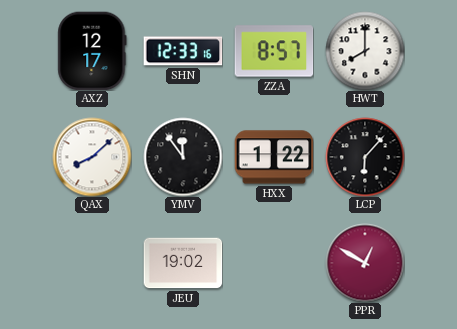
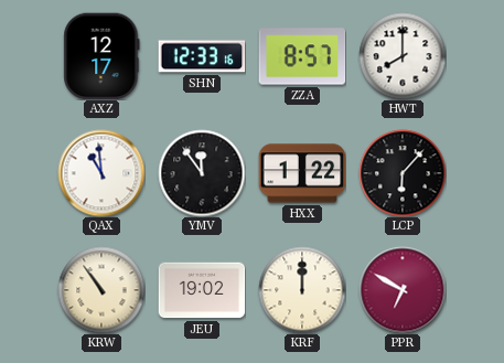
QAX: 8:08 -> 10:59 (101, 173)
KRW: none -> 10:54 (101, 290)
KRF: none -> 12:00 (302, 290)
PPR: 12:50 -> 6:50 (403, 290)
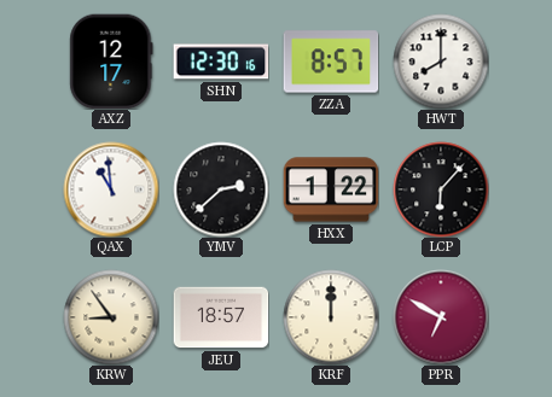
SHN: 12:33 -> 12:30 (221, 62)
YMV: 11:54 -> 2:38 (221, 189)
KRW: 10:54 -> 8:54 (111, 317)
JEU: 19:02 -> 18:57 (221, 317)
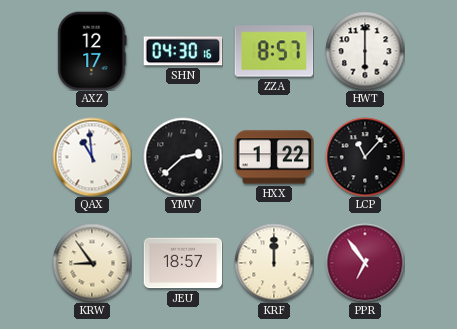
SHN: 12:30 -> 04:30 (183, 51)
HWT: 8:00 -> 6:00 (365, 51)
LCP: 6:07 -> 11:07 (365, 157)
PPR: 6:50 -> 6:54 (365, 263)
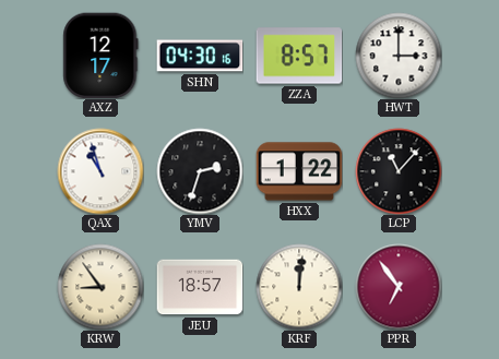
HWT: 6:00 -> 3:00 (399, 56)
QAX: 10:59 -> 10:57 (100, 171)
YMV: 2:38 -> 2:33 (200, 171)
KRF: 12:00 -> 12:01 (299, 287)
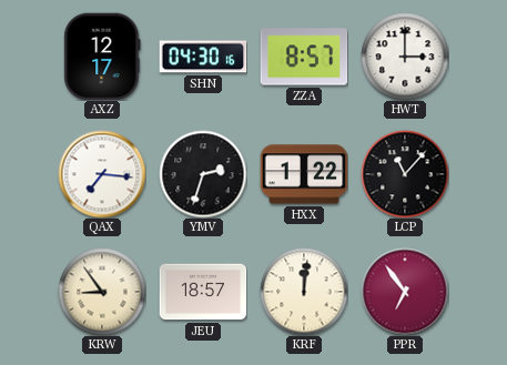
QAX: 10:57 -> 7:16 (102, 174)
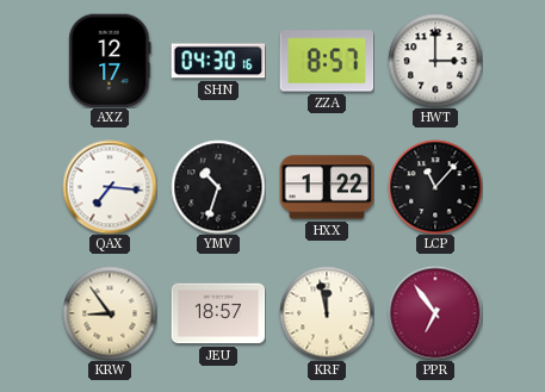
YMV: 2:33 -> 10:33 (218, 187)
KRF: 12:01 -> 11:58 (327, 313)
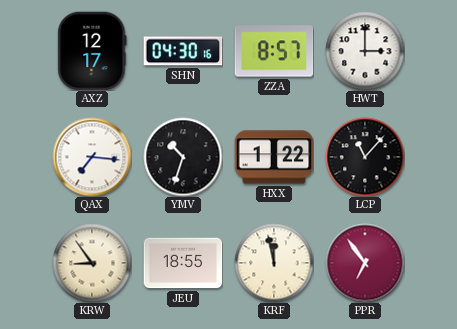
JEU: 18:57 -> 18:55 (183, 263)
